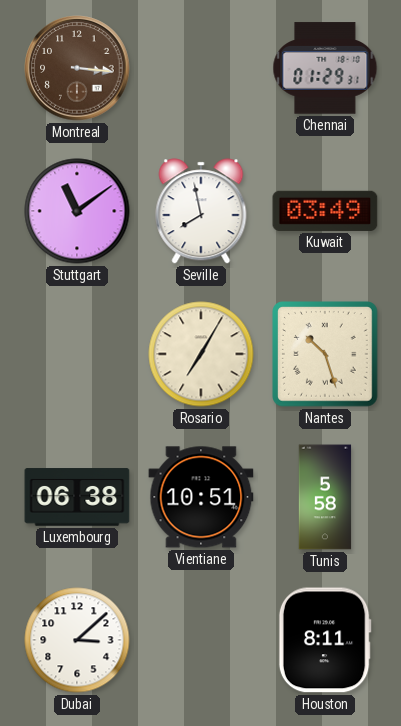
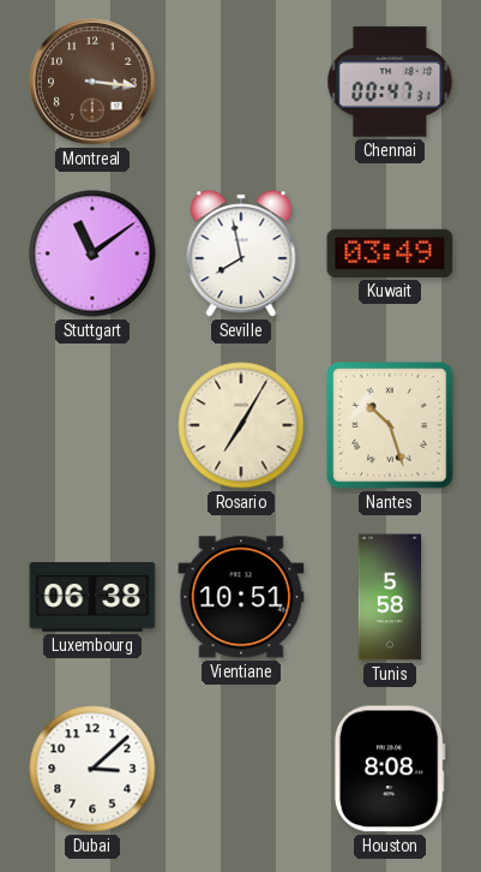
Chennai: 01:29 -> 00:47 (390, 82)
Houston: 8:11 -> 8:08 (390, 769)
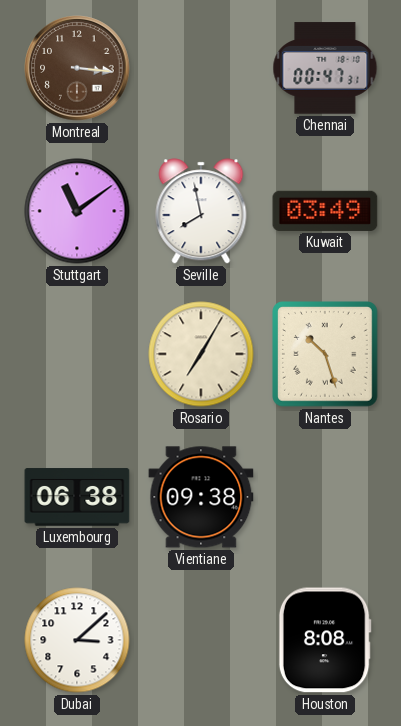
Vientiane: 10:51 -> 09:38 (201, 497)
Tunis: 5:58 -> none (390, 597)
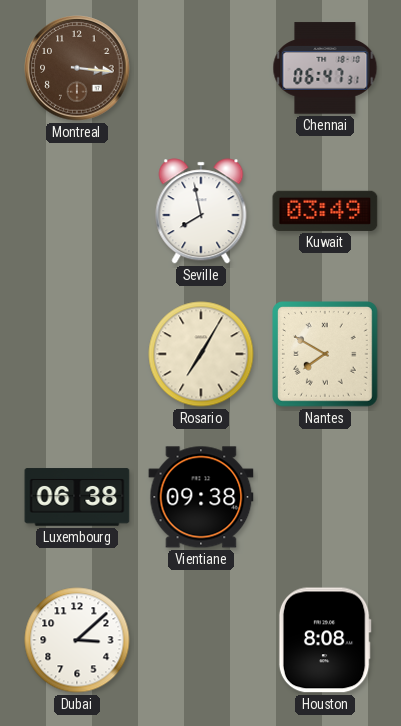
Chennai: 00:47 -> 06:47 (325, 68)
Stuttgart: 11:09 -> none (77, 211)
Nantes: 10:27 -> 7:50 (326, 355)
